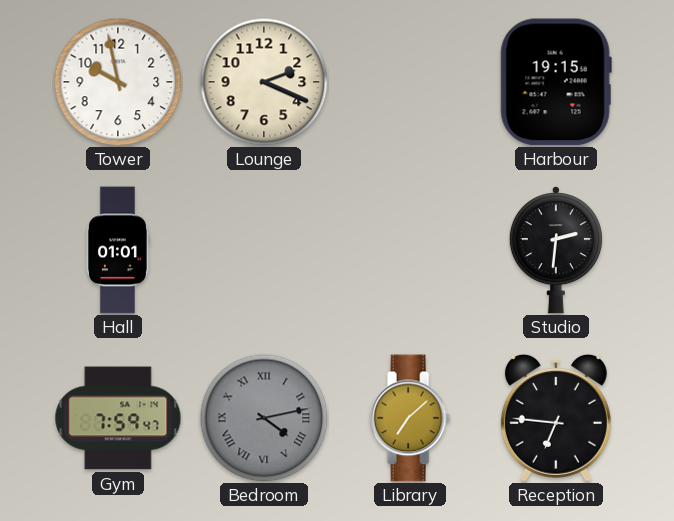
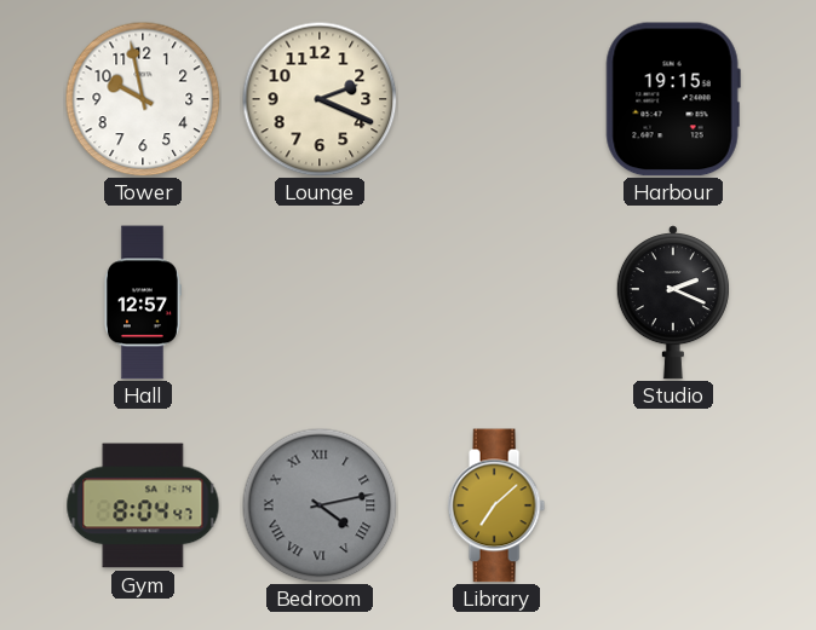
Hall: 01:01 -> 12:57 (142, 302)
Studio: 2:31 -> 2:19 (673, 302)
Gym: 7:59 -> 8:04 (143, 505)
Reception: 6:46 -> none (556, 418)
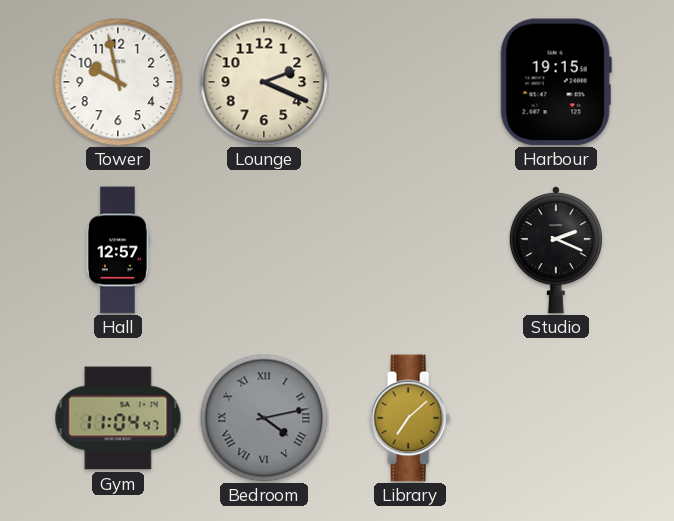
Gym: 8:04 -> 11:04 (118, 418)
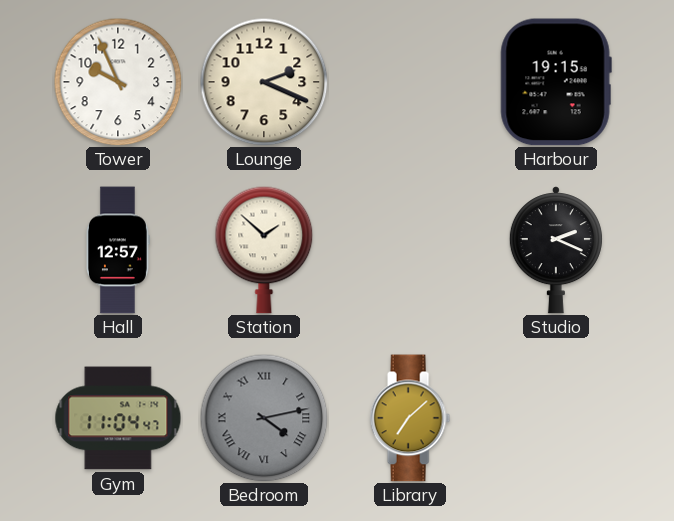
Tower: 9:58 -> 9:56 (118, 82)
Station: none -> 1:52 (264, 250)
